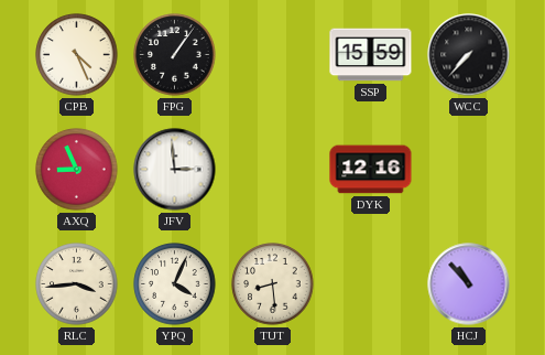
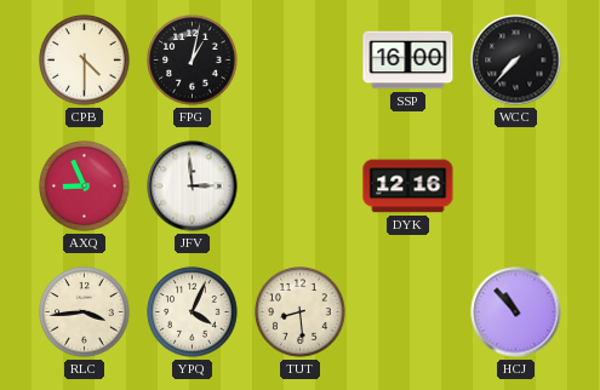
CPB: 4:26 -> 4:30 (85, 61)
FPG: 1:06 -> 1:02 (193, 61)
SSP: 15:59 -> 16:00 (408, 61)
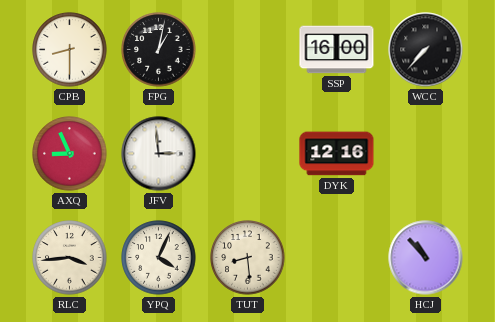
CPB: 4:30 -> 8:30 (70, 50)
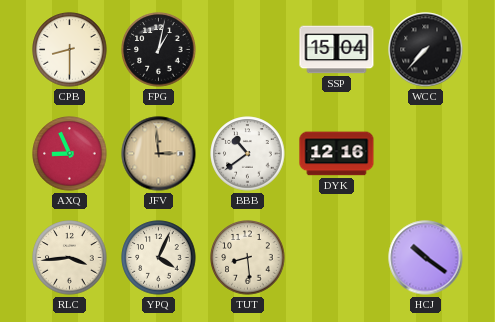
SSP: 16:00 -> 15:04 (337, 50)
JFV dial: white -> champagne (159, 154)
BBB: none -> 10:39 (248, 154)
HCJ: 10:53 -> 10:21 (426, 258)
